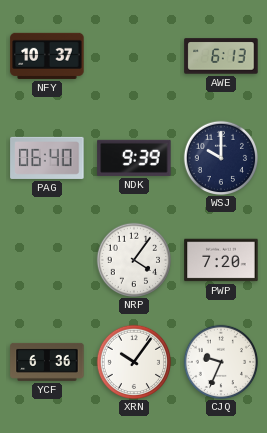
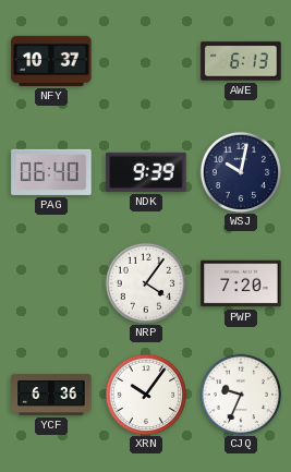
WSJ: 10:00 -> 10:02 (240, 171)
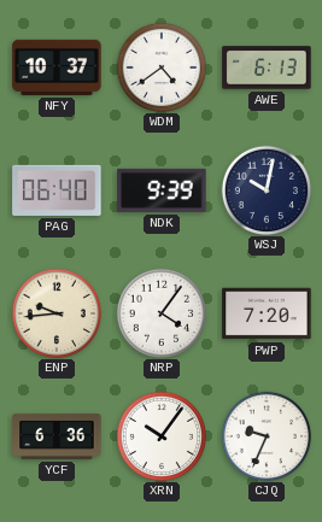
WDM: none -> 4:39 (160, 66)
ENP: none -> 9:44 (55, 312)
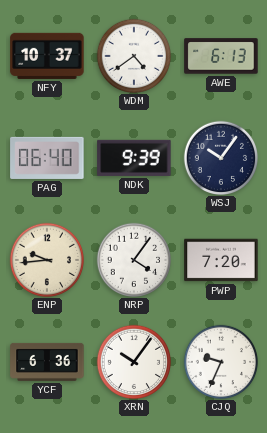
WSJ: 10:02 -> 10:06 (220, 157)
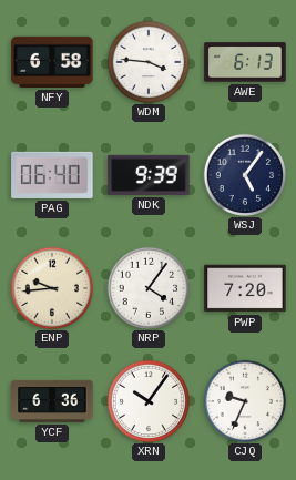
NFY: 10:37 -> 6:58 (52, 62)
WDM: 4:39 -> 3:46 (147, 61)
WSJ: 10:06 -> 5:06 (244, 174)
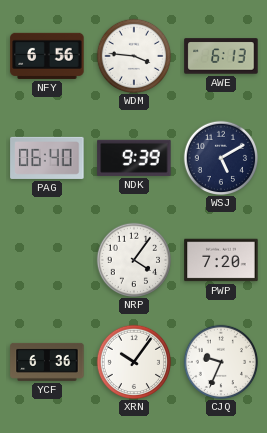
NFY: 6:58 -> 6:56 (47, 56)
WSJ: 5:06 -> 5:10 (220, 157)
ENP: 9:44 -> none (51, 287)
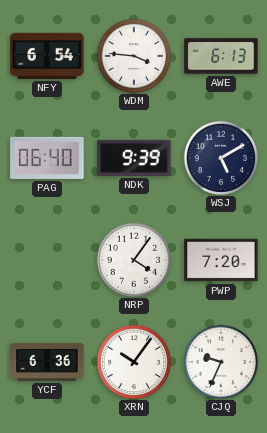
NFY: 6:56 -> 6:54 (47, 56)
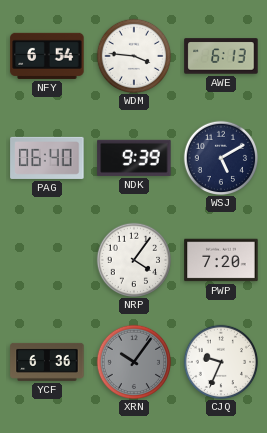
XRN dial: white -> grey (133, 361)
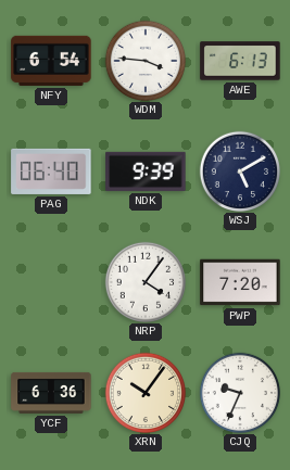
XRN dial: grey -> cream (144, 392)
